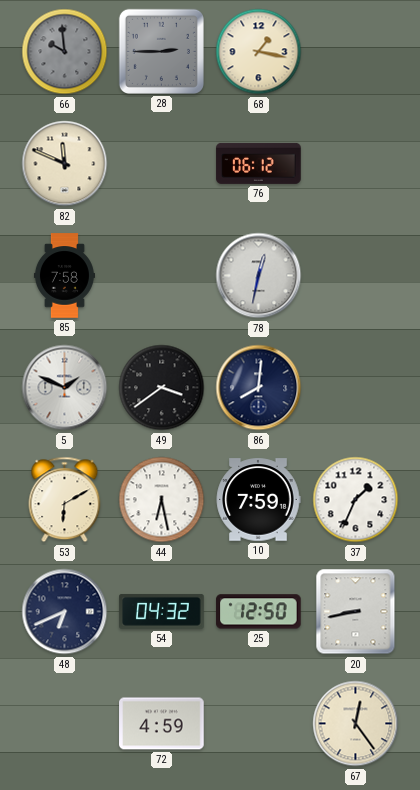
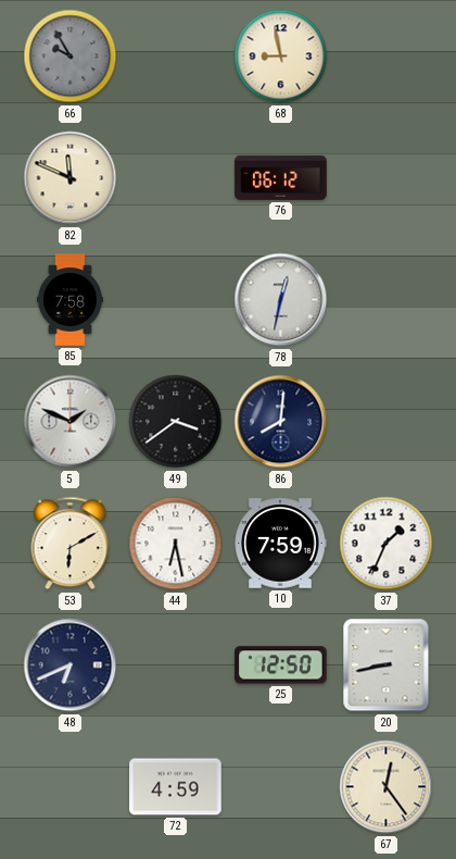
66: 9:59 -> 9:55 (71, 57)
28: 2:45 -> none (161, 51)
68: 1:17 -> 8:58 (281, 57)
54: 04:32 -> none (162, 611)
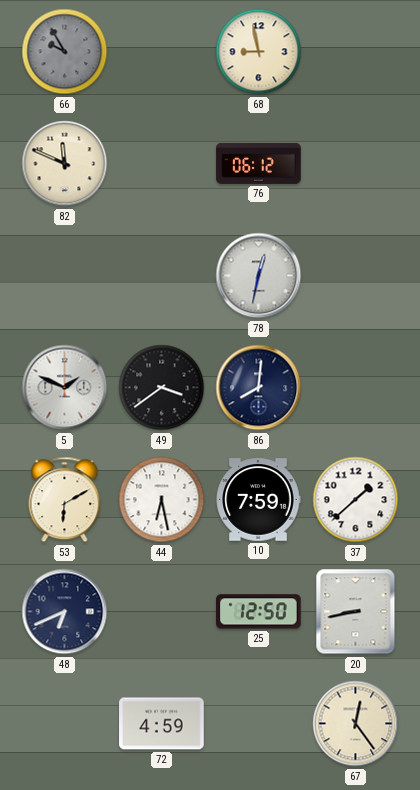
85: 7:58 -> none (69, 300)
37: 1:34 -> 1:38 (356, 500)
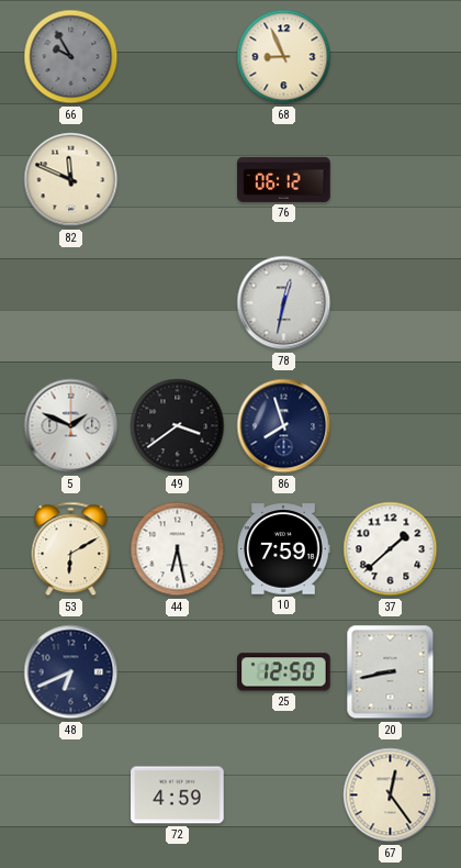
68: 8:58 -> 8:56 (284, 57)
86: 8:01 -> 7:57 (284, 426)
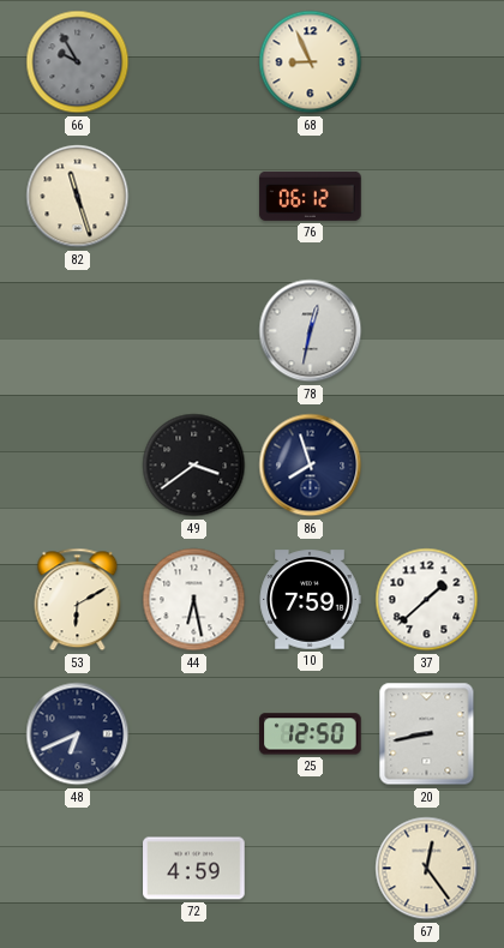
82: 11:49 -> 11:27 (78, 197)
5: 1:49 -> none (71, 426)
